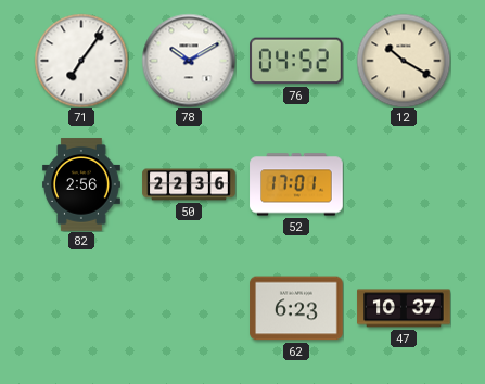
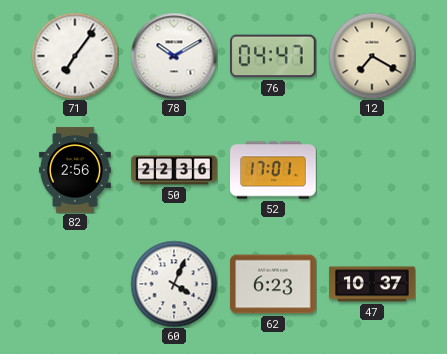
76: 04:52 -> 04:47 (274, 56)
12: 10:20 -> 7:20 (372, 56)
60: none -> 4:04 (174, 284)
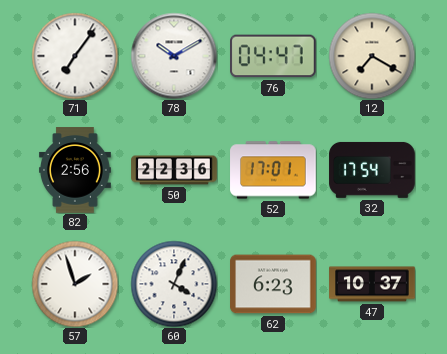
32: none -> 17:54 (372, 170)
57: none -> 1:57 (75, 284)
